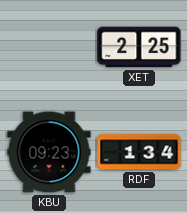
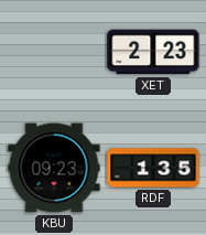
XET: 2:25 -> 2:23 (153, 52)
RDF: 1:34 -> 1:35 (153, 168)
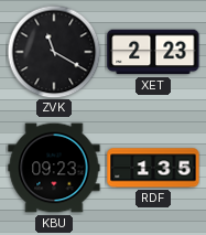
ZVK: none -> 11:20 (54, 52)
